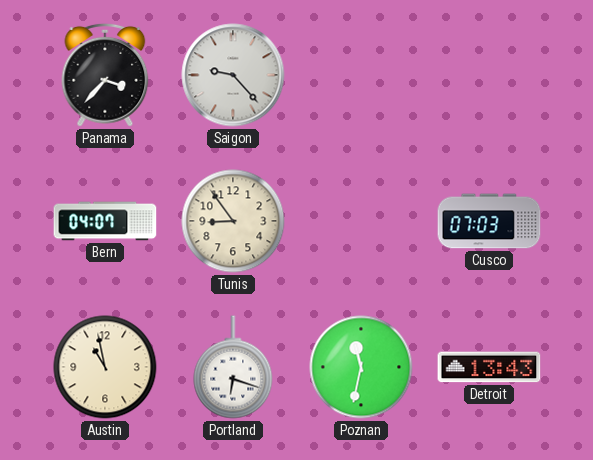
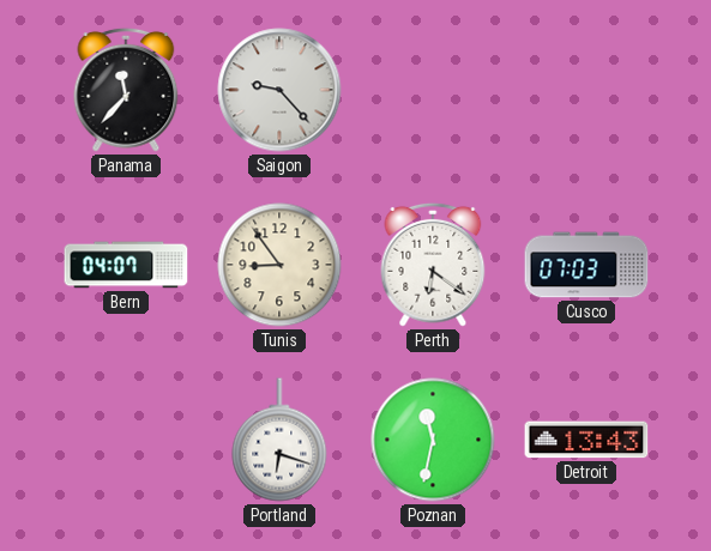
Panama: 3:37 -> 11:37 (126, 90)
Perth: none -> 6:21 (433, 265)
Austin: 10:58 -> none (105, 367)
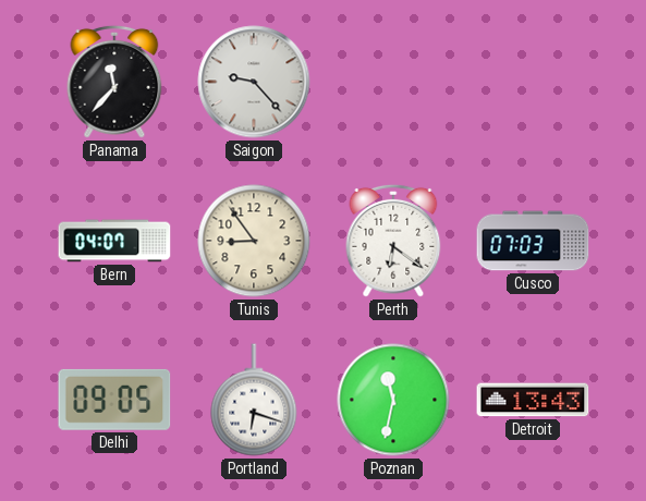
Delhi: none -> 09:05 (114, 400)
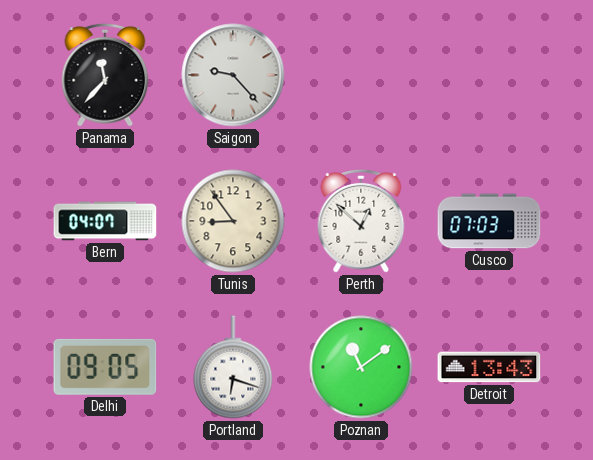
Perth: 6:21 -> 12:52 (361, 221)
Poznan: 11:32 -> 11:09 (361, 367)
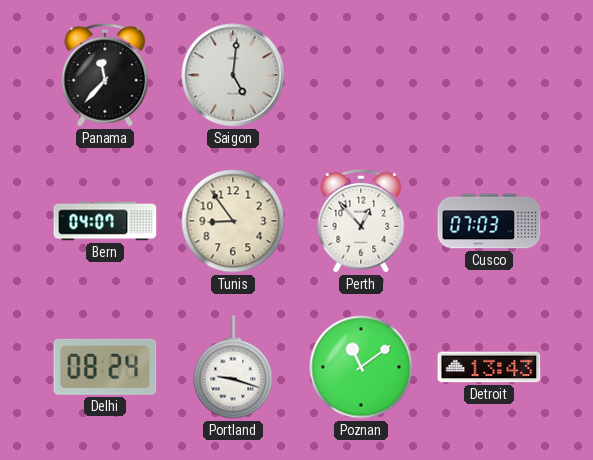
Saigon: 9:23 -> 5:01 (233, 75)
Perth: 12:52 -> 12:53 (361, 221)
Delhi: 09:05 -> 08:24 (105, 367)
Portland: 6:18 -> 9:18 (233, 367)
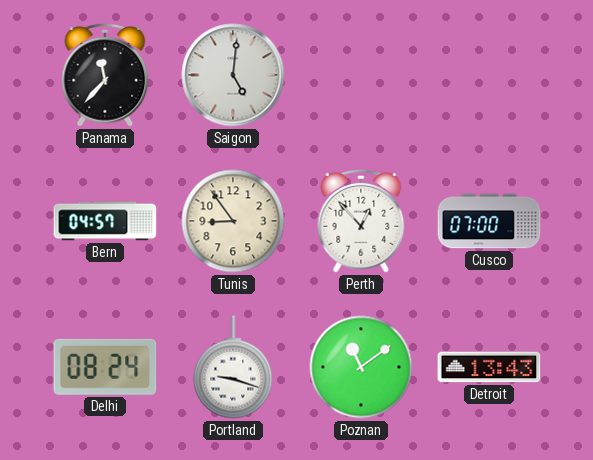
Bern: 04:07 -> 04:57 (105, 221)
Cusco: 07:03 -> 07:00 (489, 221)
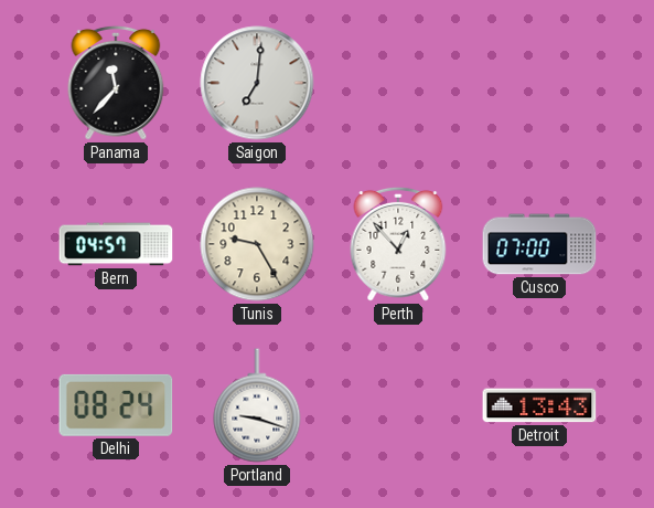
Saigon: 5:01 -> 7:01 (257, 83)
Tunis: 8:54 -> 9:25 (257, 244)
Poznan: 11:09 -> none (361, 367)
